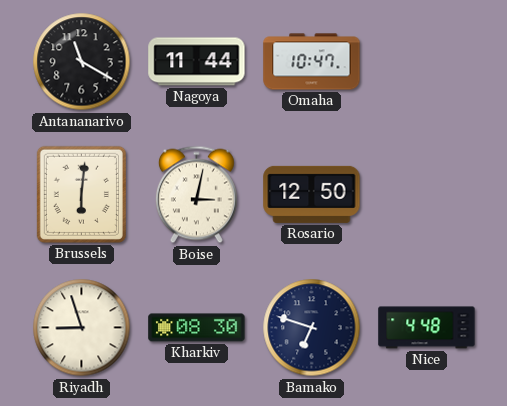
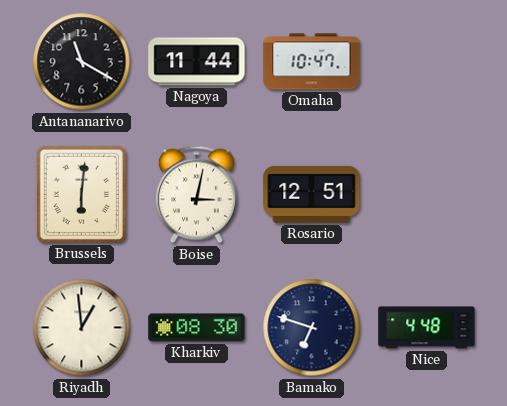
Rosario: 12:50 -> 12:51 (312, 194)
Riyadh: 8:57 -> 12:59 (82, 328)
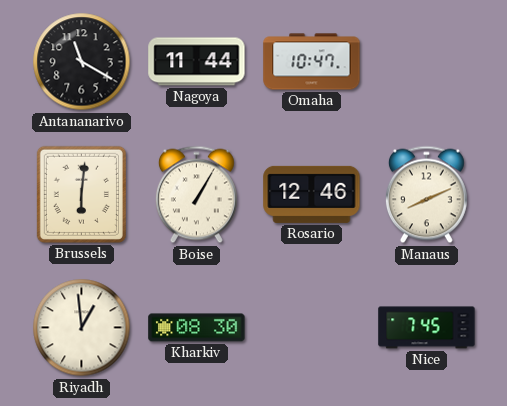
Boise: 3:02 -> 1:05 (196, 195)
Rosario: 12:51 -> 12:46 (312, 194)
Manaus: none -> 8:11 (426, 195)
Bamako: 6:48 -> none (312, 328)
Nice: 4:48 -> 7:45 (427, 328)
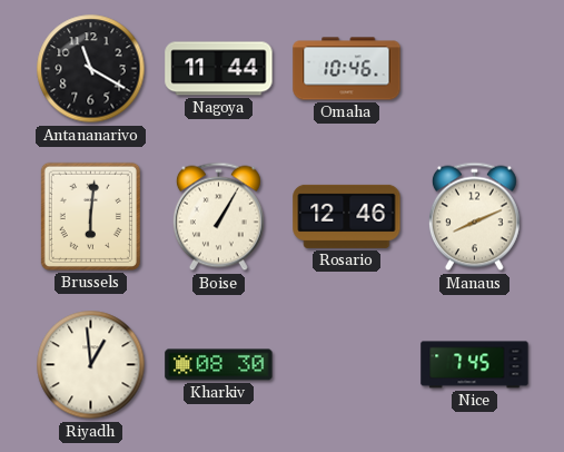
Omaha: 10:47 -> 10:46 (347, 69)
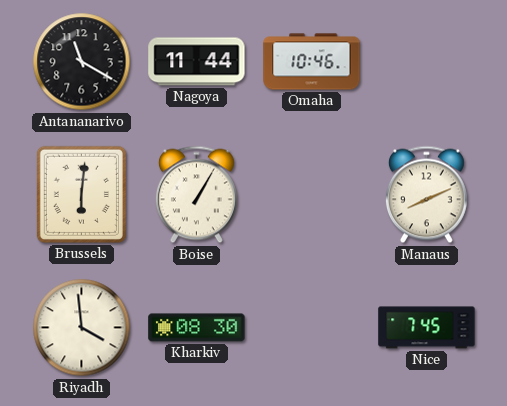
Rosario: 12:46 -> none (347, 216)
Riyadh: 12:59 -> 3:59 (82, 328)
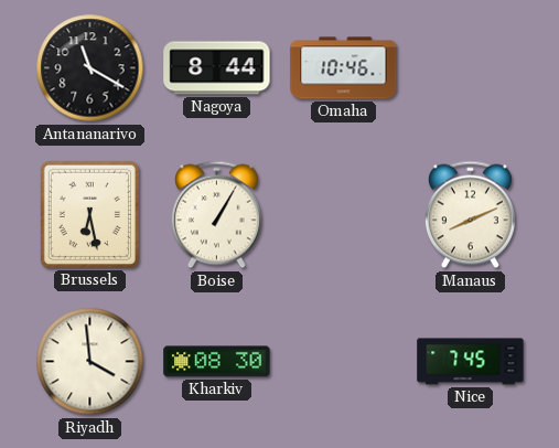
Nagoya: 11:44 -> 8:44 (217, 68)
Brussels: 6:01 -> 6:28 (89, 214)
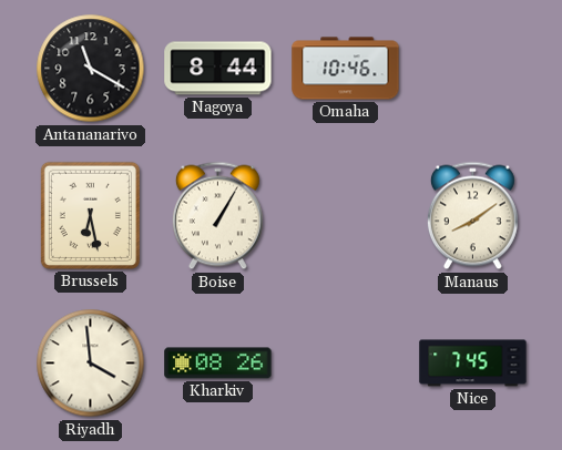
Manaus: 8:11 -> 8:09 (472, 216)
Kharkiv: 08:30 -> 08:26 (218, 364)
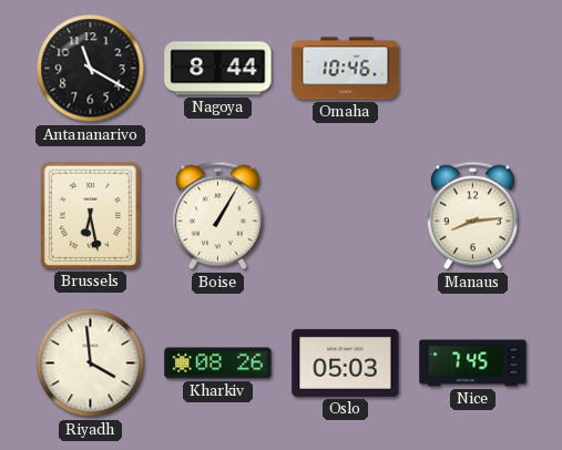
Manaus: 8:09 -> 8:14 (472, 216)
Oslo: none -> 05:03 (346, 362)
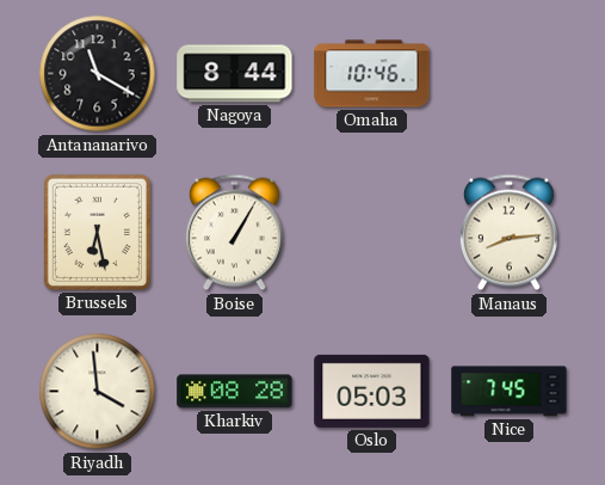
Kharkiv: 08:26 -> 08:28 (235, 392)
